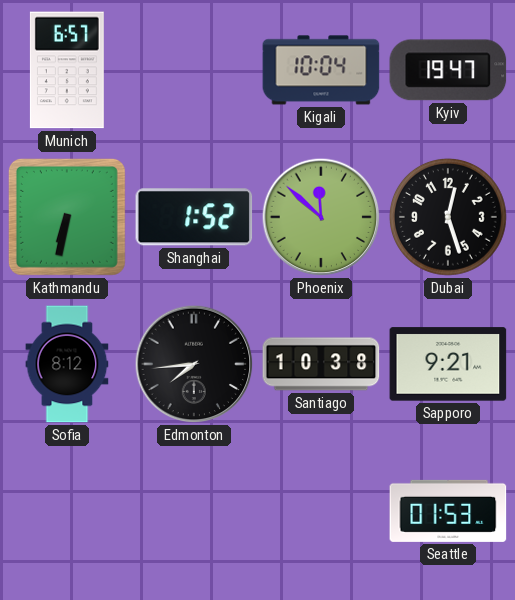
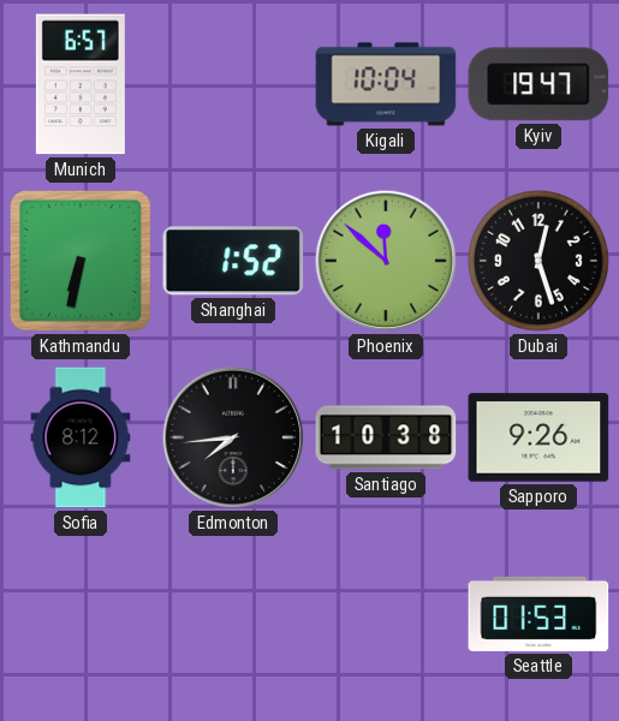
Sapporo: 9:21 -> 9:26 (538, 437)
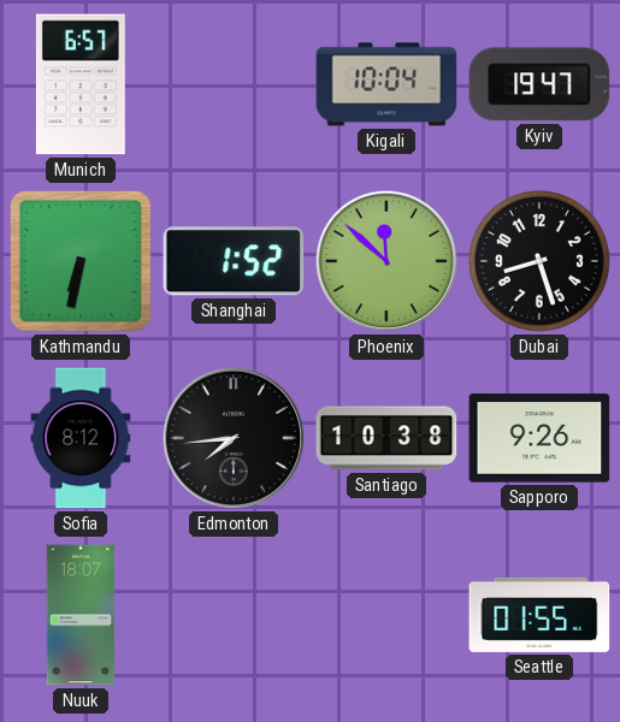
Dubai: 12:27 -> 8:27 (539, 261)
Nuuk: none -> 18:07 (81, 615)
Seattle: 01:53 -> 01:55 (539, 615)
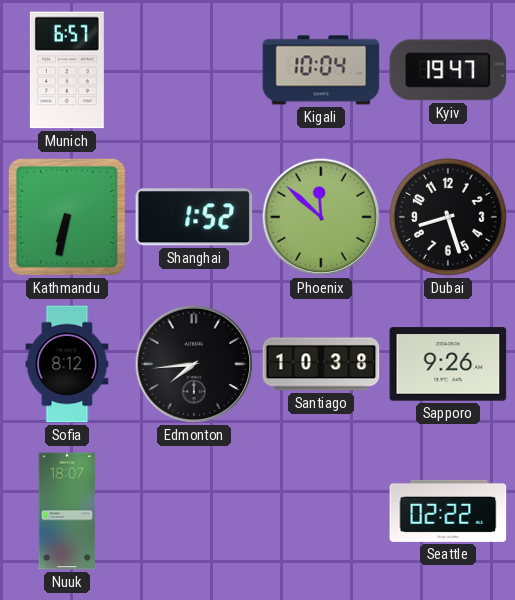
Seattle: 01:55 -> 02:22 (448, 511)
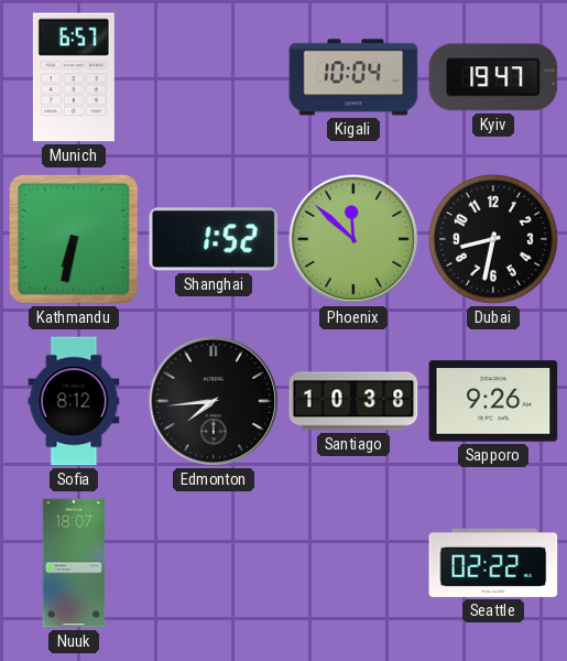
Dubai: 8:27 -> 8:32 (493, 239)
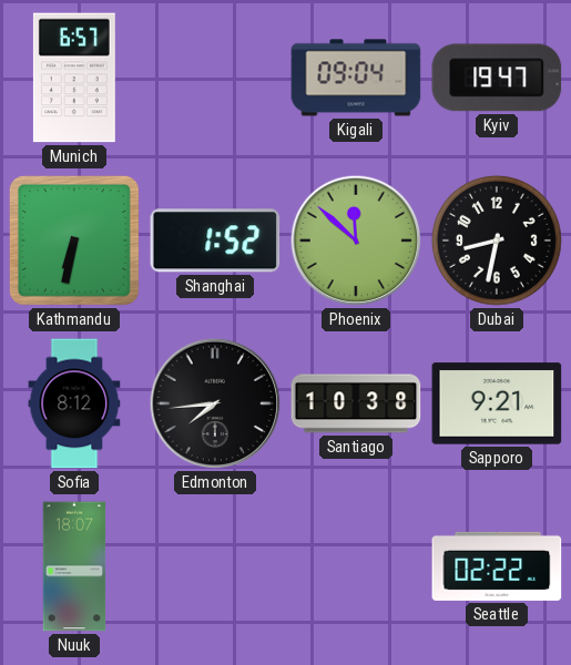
Kigali: 10:04 -> 09:04 (356, 78)
Sapporo: 9:26 -> 9:21 (497, 403)
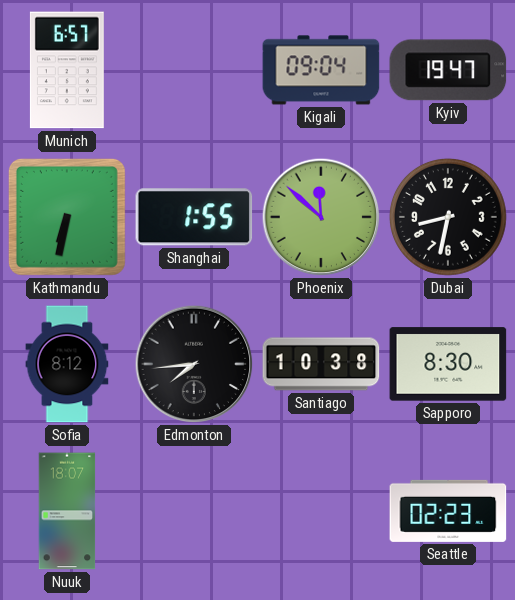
Shanghai: 1:52 -> 1:55 (194, 217)
Sapporo: 9:21 -> 8:30 (448, 364)
Seattle: 02:22 -> 02:23 (448, 511)
